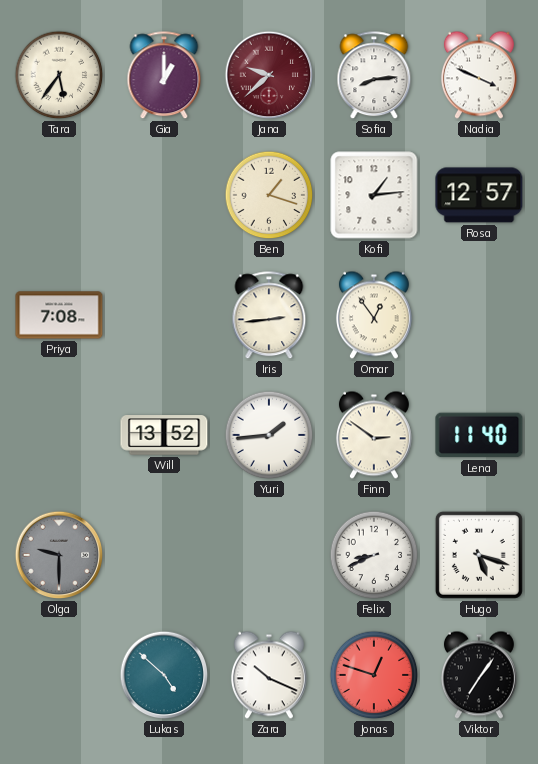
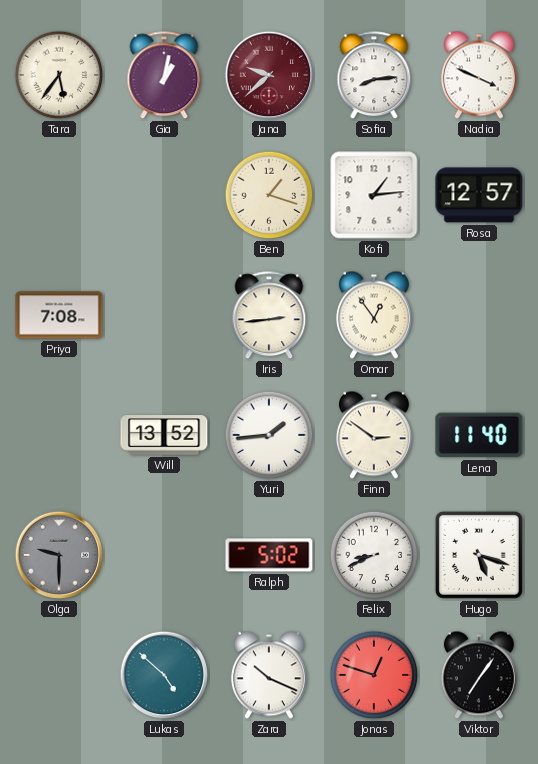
Gia: 1:00 -> 1:02 (164, 76)
Ralph: none -> 5:02 (269, 555)
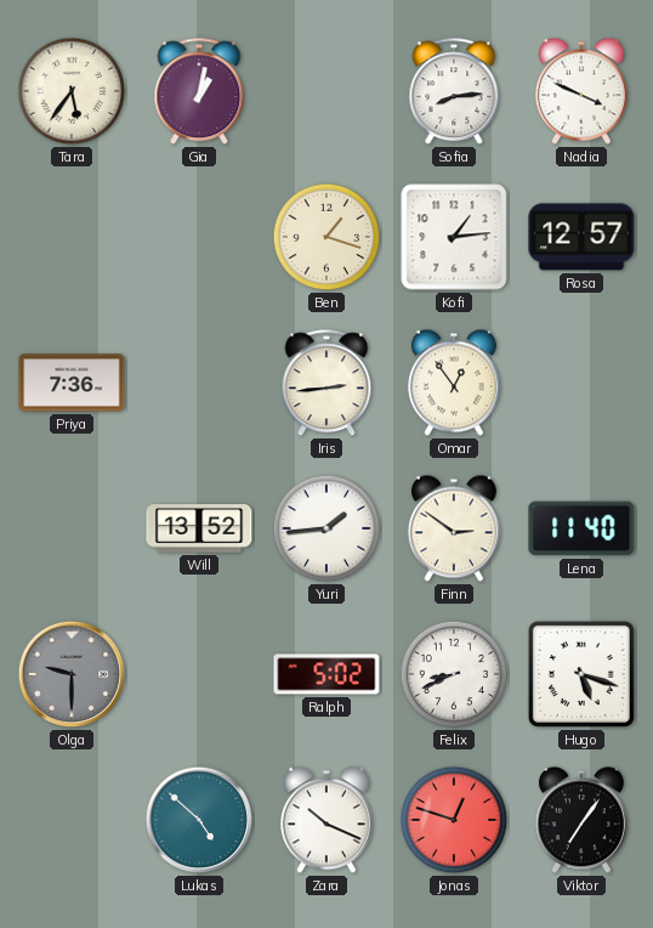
Jana: 9:38 -> none (269, 75)
Priya: 7:08 -> 7:36 (72, 383)
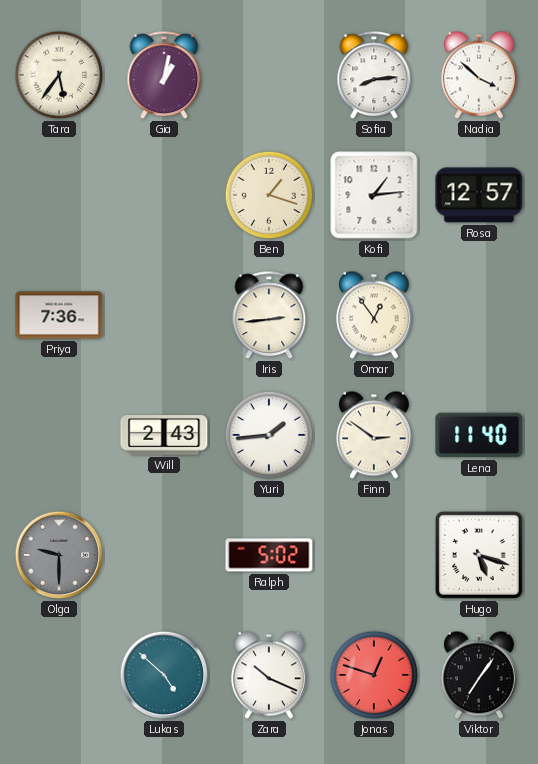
Nadia: 3:49 -> 3:52 (479, 75)
Will: 13:52 -> 2:43 (164, 435)
Felix: 8:41 -> none (454, 674)
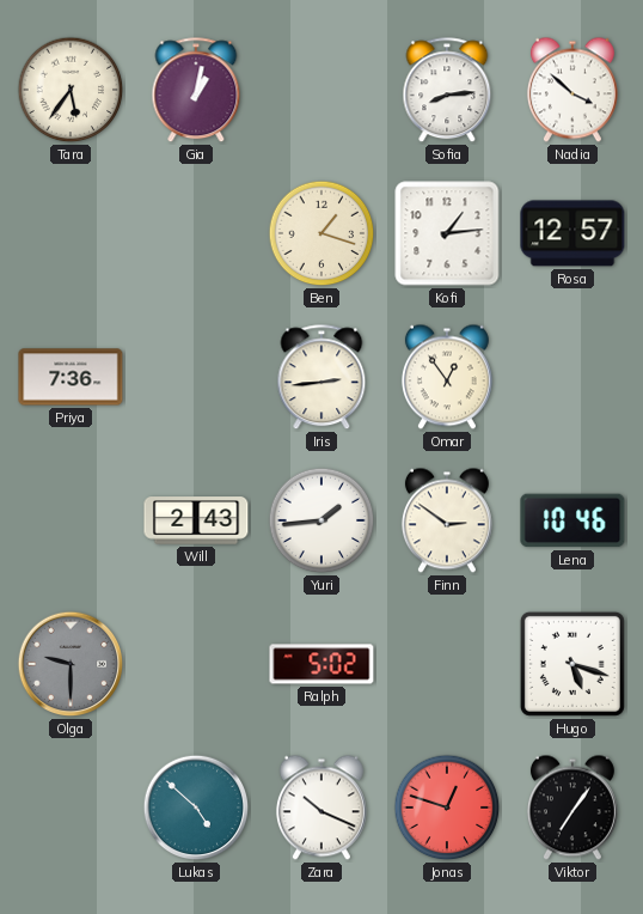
Lena: 11:40 -> 10:46 (572, 520)
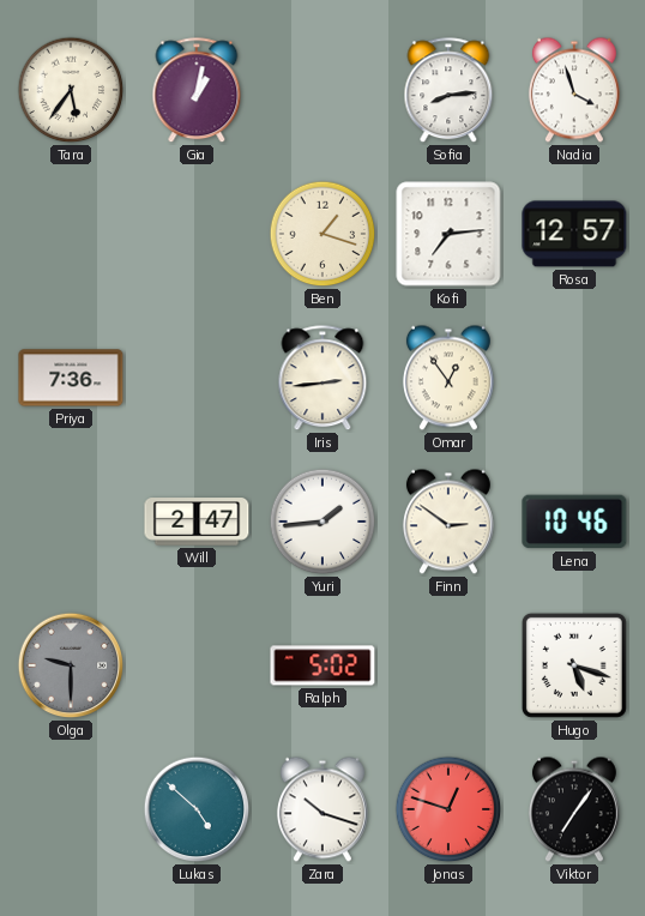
Nadia: 3:52 -> 3:57 (574, 90)
Kofi: 1:14 -> 7:14 (448, 234)
Will: 2:43 -> 2:47 (197, 522)
Zara: 10:19 -> 10:18 (322, 809)
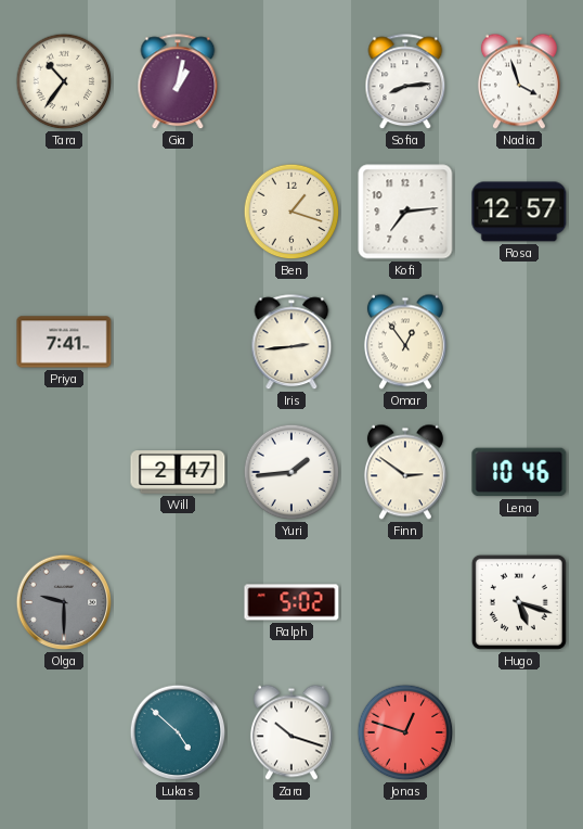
Tara: 5:36 -> 10:36 (64, 81)
Priya: 7:36 -> 7:41 (64, 342)
Viktor: 7:06 -> none (574, 809)
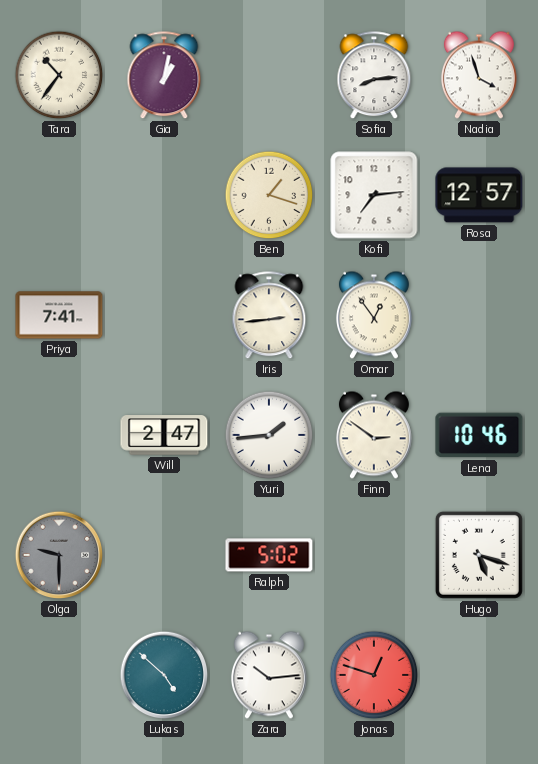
Zara: 10:18 -> 10:14 (269, 675)
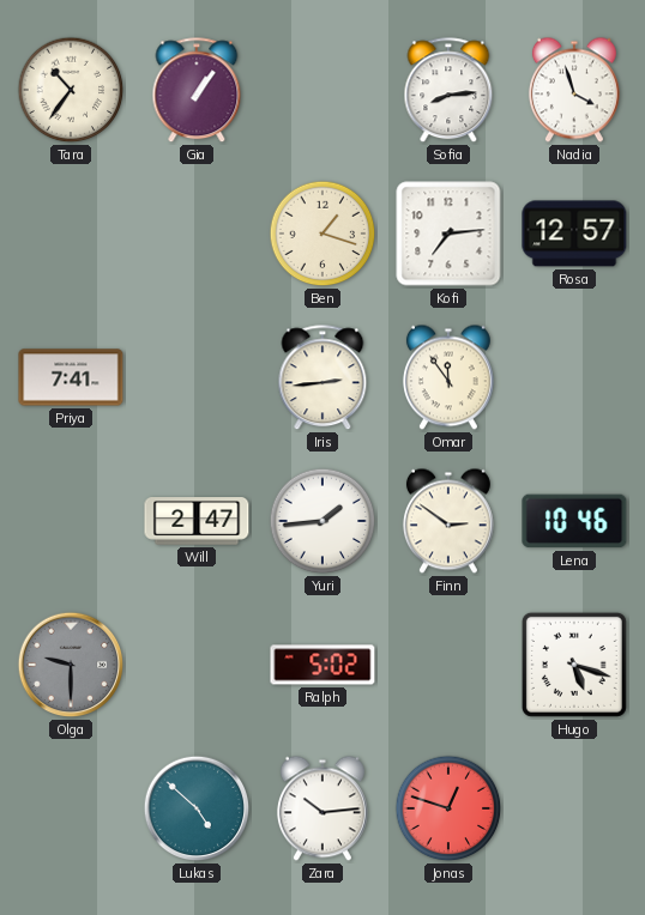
Gia: 1:02 -> 1:06 (197, 91)
Omar: 12:54 -> 11:54 (448, 377)
